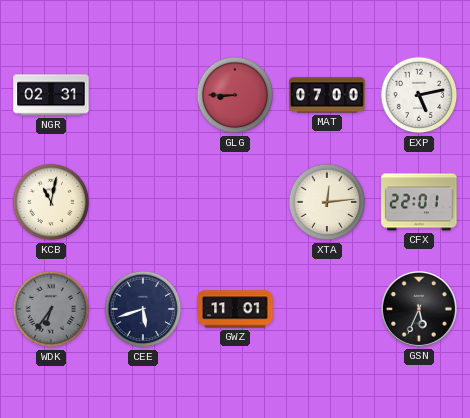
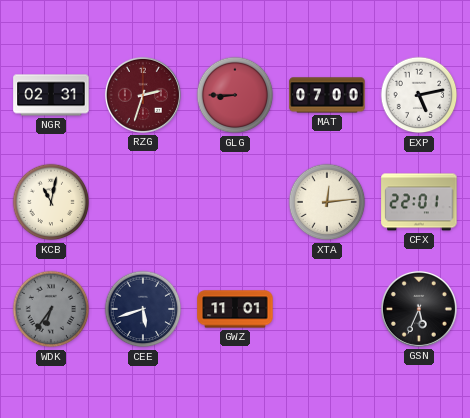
RZG: none -> 2:33 (143, 95)
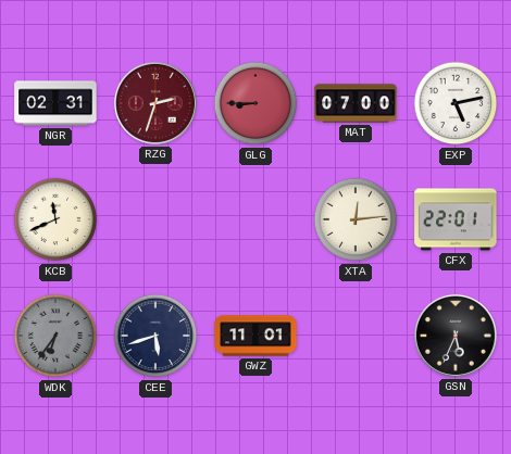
KCB: 11:02 -> 11:41 (55, 219)
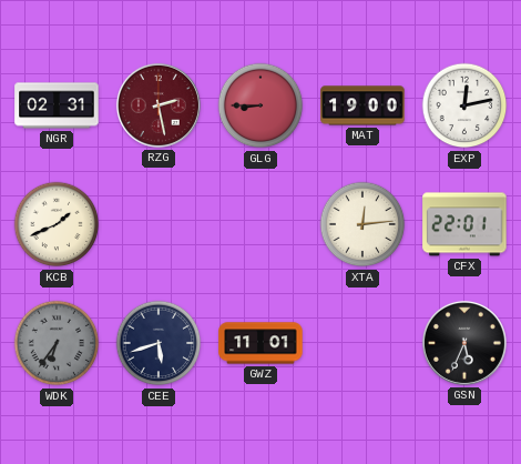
RZG: 2:33 -> 2:28 (159, 105)
MAT: 07:00 -> 19:00 (362, 105)
EXP: 5:13 -> 12:13 (464, 105)
KCB: 11:41 -> 1:41 (57, 224)
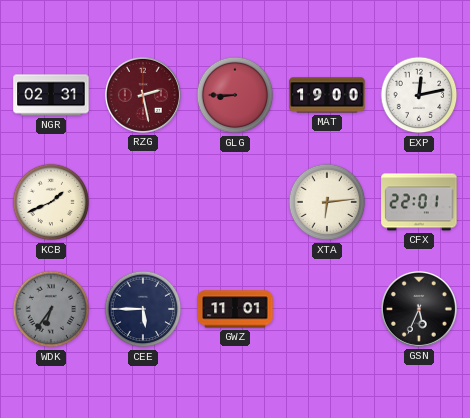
XTA: 12:14 -> 6:14 (327, 202)
CEE: 5:42 -> 5:45 (143, 309)
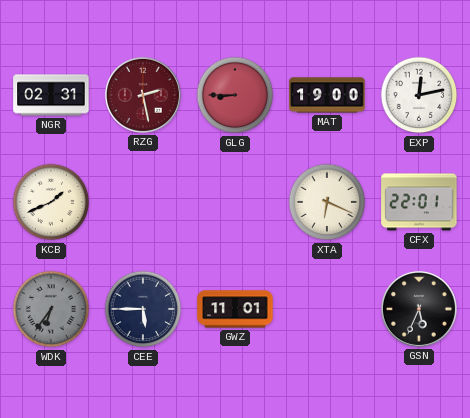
XTA: 6:14 -> 6:19 (327, 202)
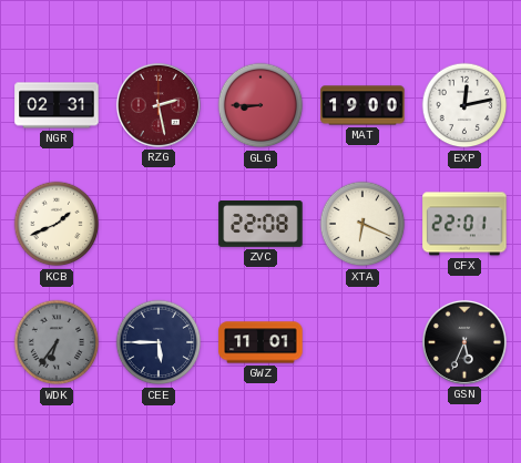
ZVC: none -> 22:08 (260, 225)
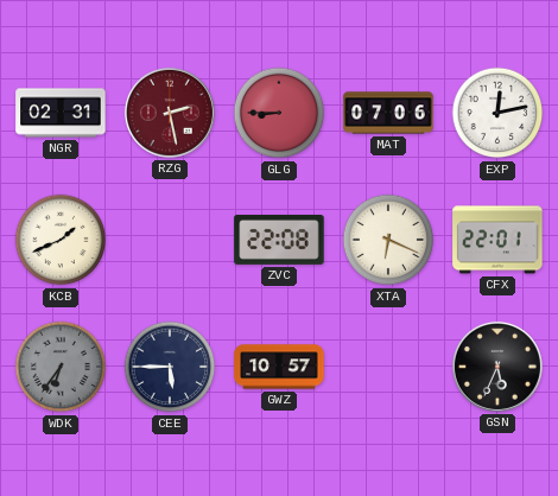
MAT: 19:00 -> 07:06 (388, 113)
GWZ: 11:01 -> 10:57 (279, 367)
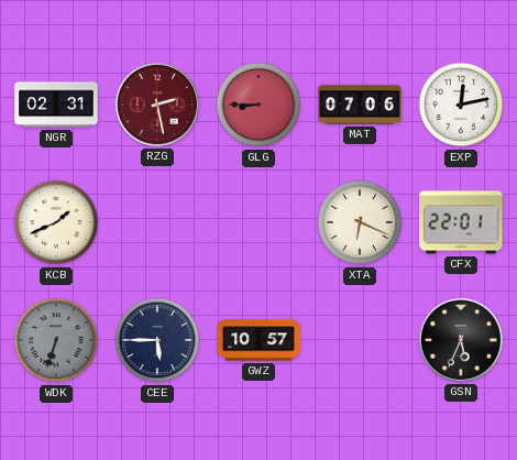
ZVC: 22:08 -> none (279, 241)
WDK: 6:36 -> 6:33 (56, 340)
